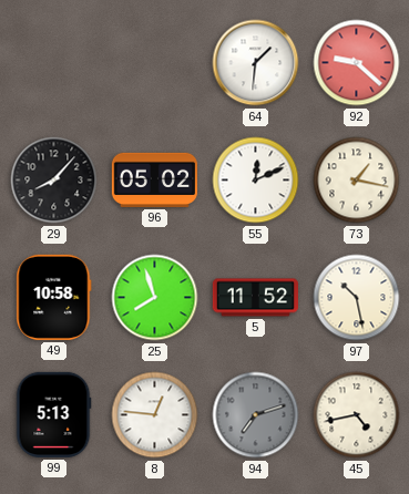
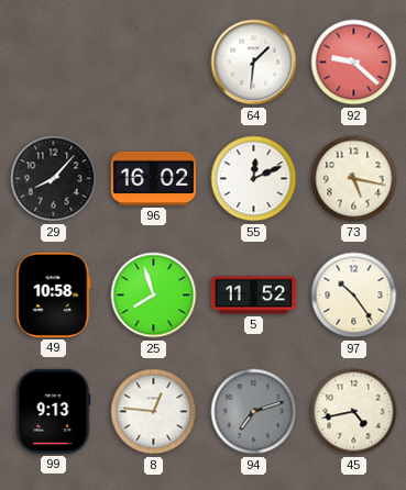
96: 05:02 -> 16:02 (153, 178)
73: 1:17 -> 5:17 (354, 179)
97: 10:28 -> 10:24 (354, 296)
99: 5:13 -> 9:13 (53, 411)
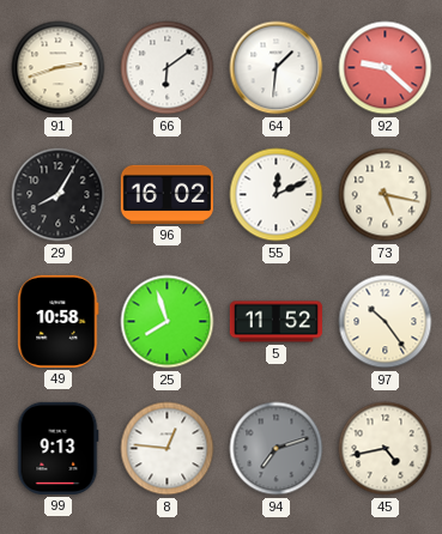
91: none -> 2:42 (59, 68)
66: none -> 6:09 (168, 68)
29: 8:07 -> 8:05 (59, 195)
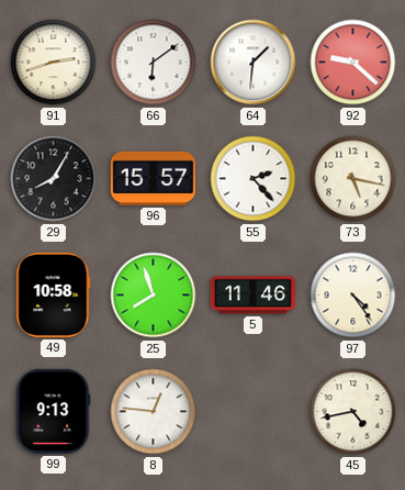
96: 16:02 -> 15:57 (153, 178)
55: 12:11 -> 2:23 (254, 179)
5: 11:52 -> 11:46 (252, 296)
97: 10:24 -> 4:24 (353, 296)
94: 7:12 -> none (277, 449)
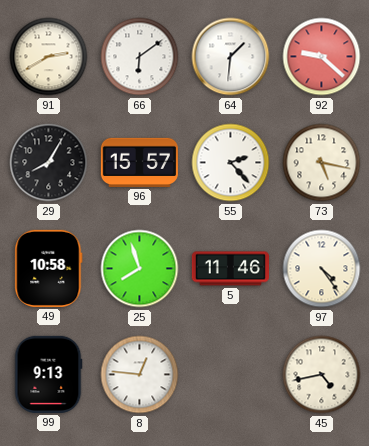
91: 2:42 -> 2:40 (49, 57)
